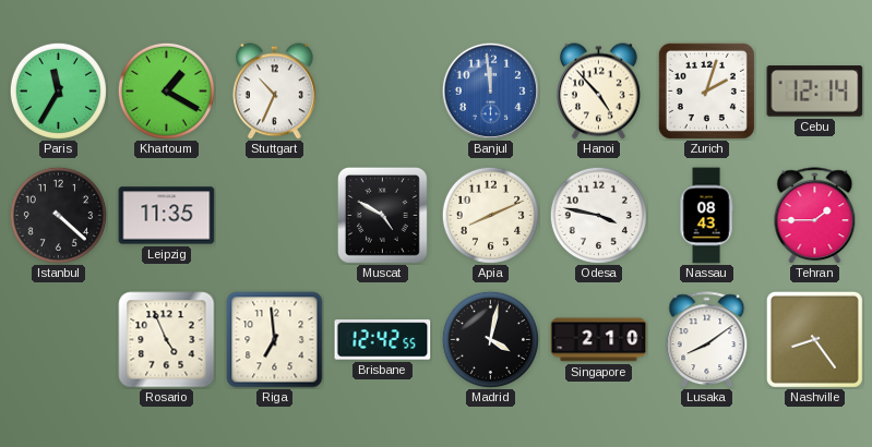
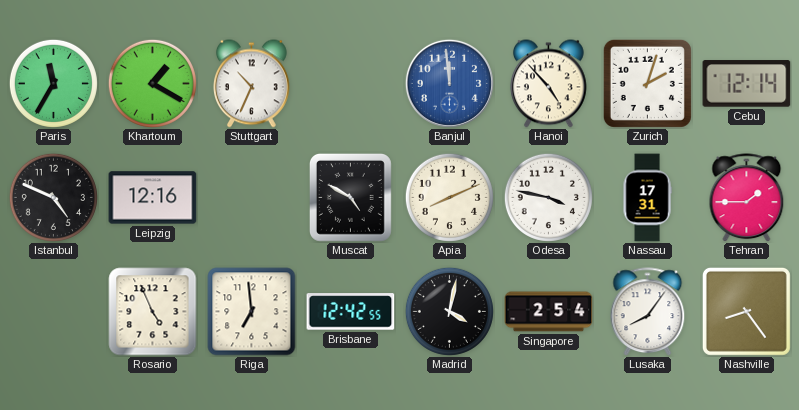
Istanbul: 4:22 -> 4:49 (53, 197)
Leipzig: 11:35 -> 12:16 (153, 198)
Nassau: 08:43 -> 17:31 (647, 198)
Singapore: 2:10 -> 2:54 (549, 312)
Lusaka: 8:09 -> 8:06 (648, 312)
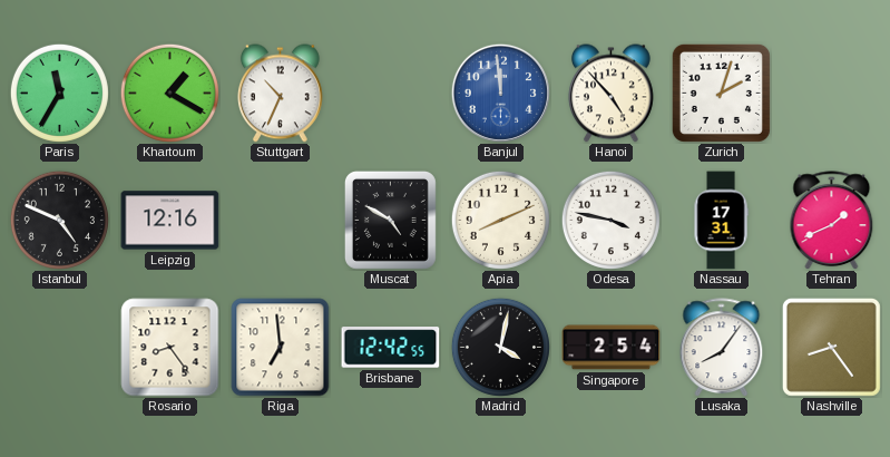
Cebu: 12:14 -> none (747, 84)
Tehran: 1:45 -> 1:41 (832, 221)
Rosario: 4:56 -> 8:24 (170, 348)
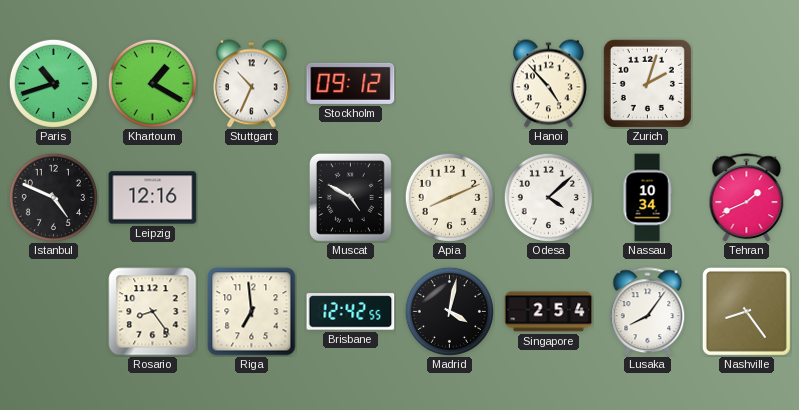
Paris: 11:35 -> 10:42 (53, 83)
Stockholm: none -> 09:12 (351, 83)
Banjul: 11:59 -> none (500, 93)
Odesa: 3:47 -> 4:08 (548, 197)
Nassau: 17:31 -> 10:34 (647, 198)
